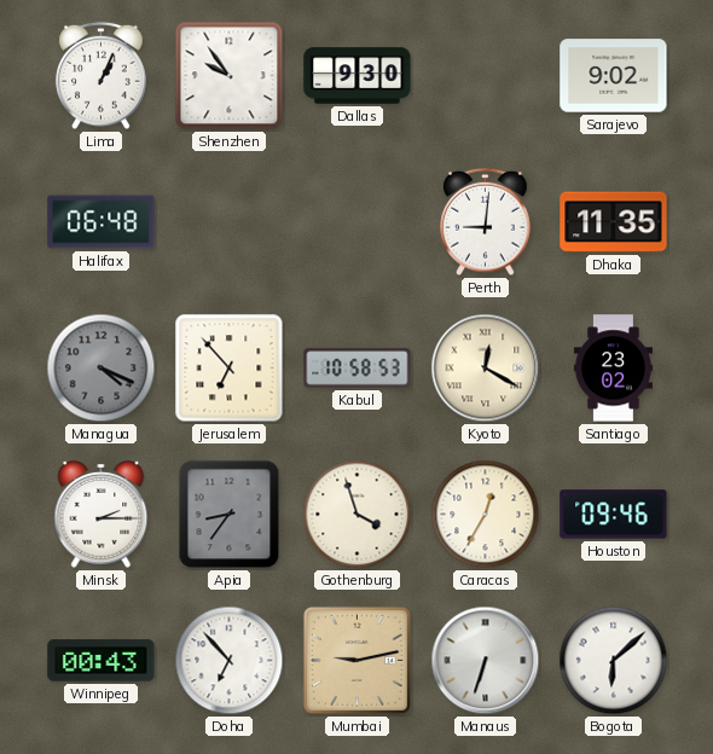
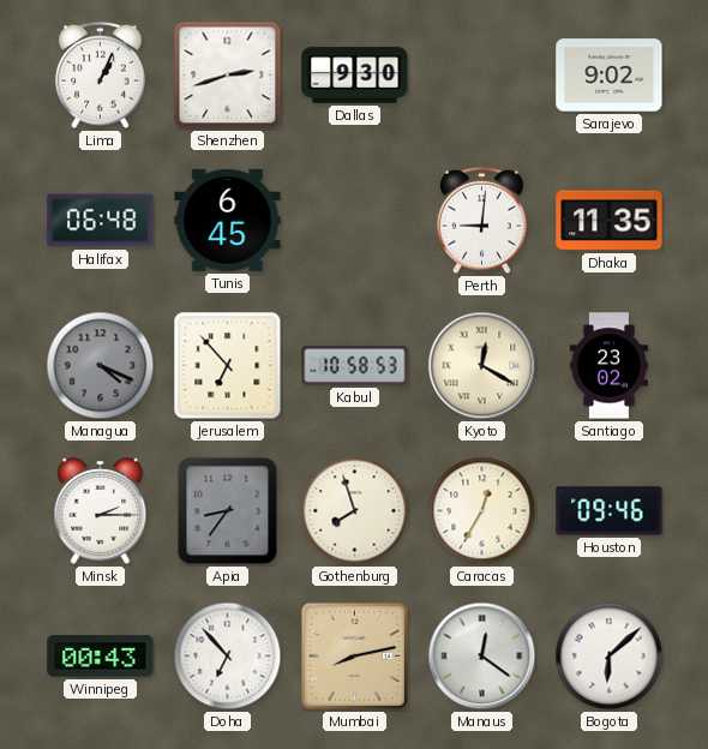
Shenzhen: 9:54 -> 2:42 (228, 76)
Tunis: none -> 6:45 (228, 220)
Gothenburg: 3:57 -> 7:57 (355, 511)
Mumbai: 9:13 -> 8:13 (354, 655)
Manaus: 6:33 -> 12:21 (482, 657)
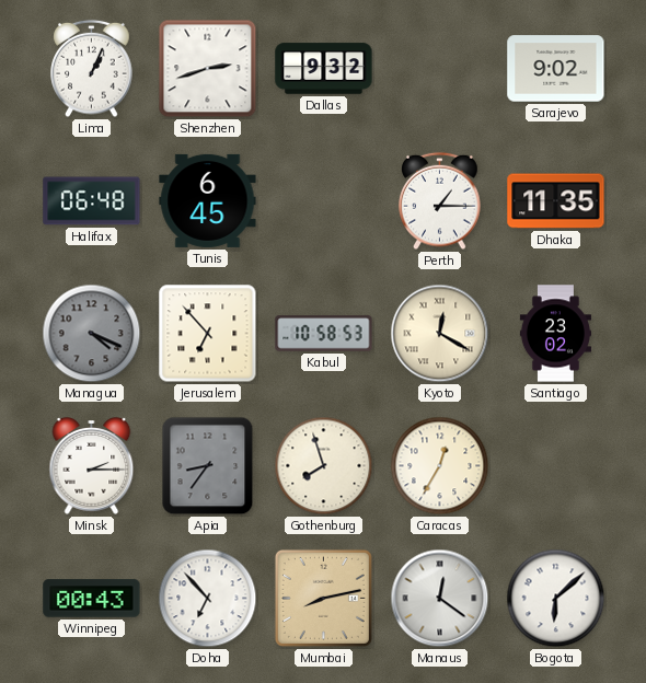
Dallas: 9:30 -> 9:32 (324, 69)
Perth: 9:01 -> 1:15 (440, 201)
Houston: 09:46 -> none (610, 511)
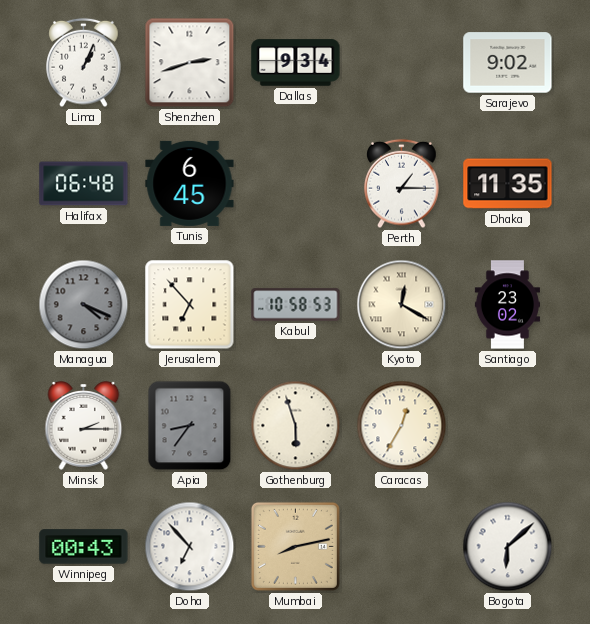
Dallas: 9:32 -> 9:34 (296, 63)
Gothenburg: 7:57 -> 5:57 (296, 426)
Manaus: 12:21 -> none (440, 599)
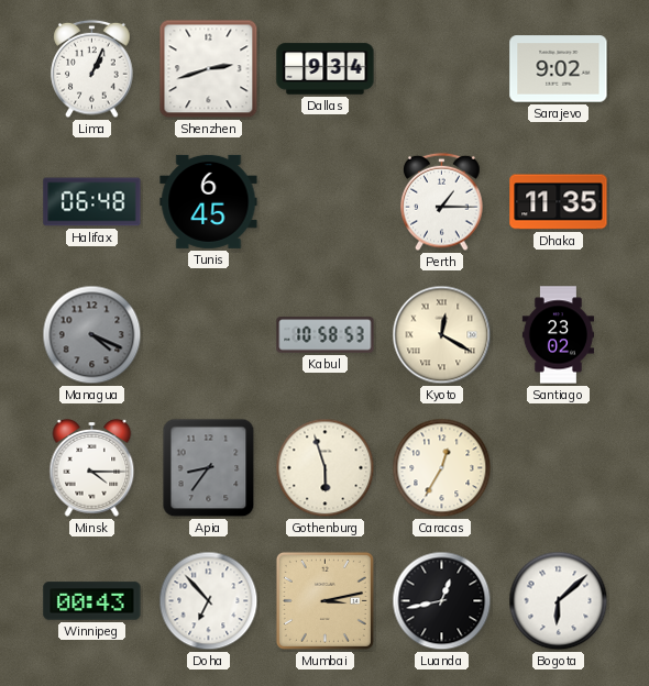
Jerusalem: 6:53 -> none (190, 305)
Minsk: 2:15 -> 4:15 (92, 468)
Mumbai: 8:13 -> 3:13 (324, 600)
Luanda: none -> 12:43 (442, 601)
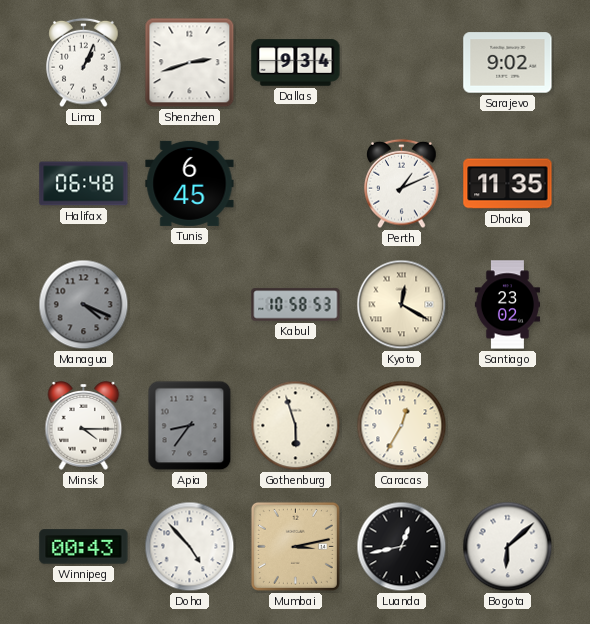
Perth: 1:15 -> 1:11 (402, 184)
Doha: 6:53 -> 4:53 (190, 547)
